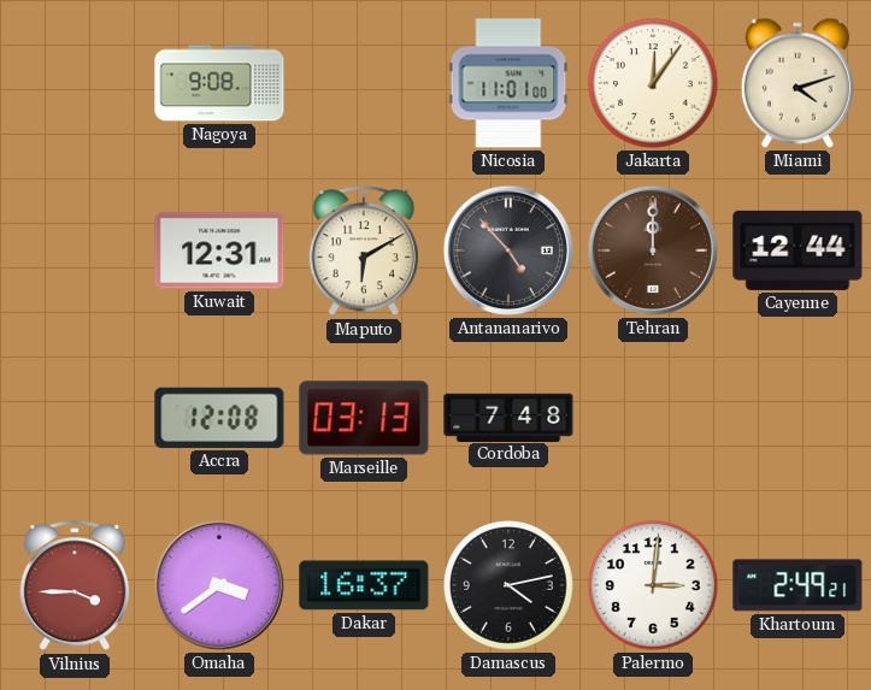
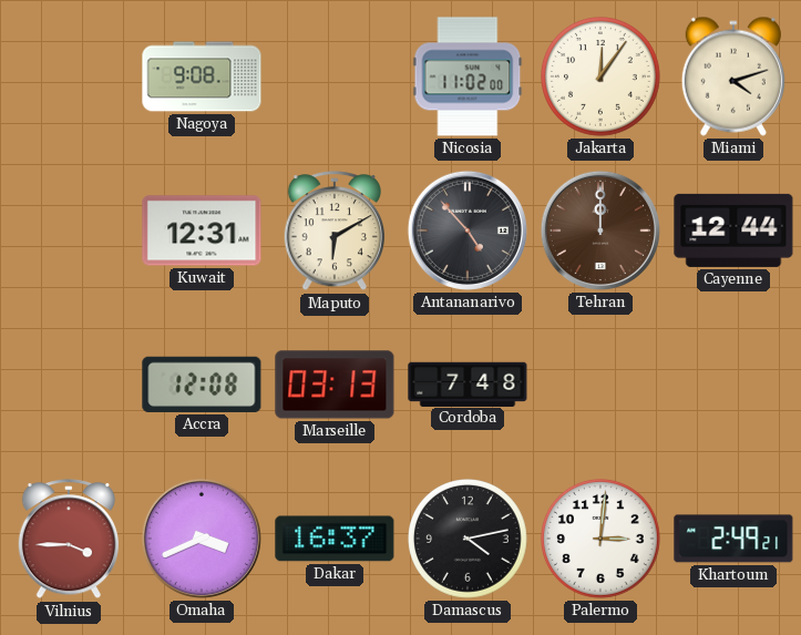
Nicosia: 11:01 -> 11:02 (468, 76)
Omaha: 3:39 -> 3:41 (202, 539)
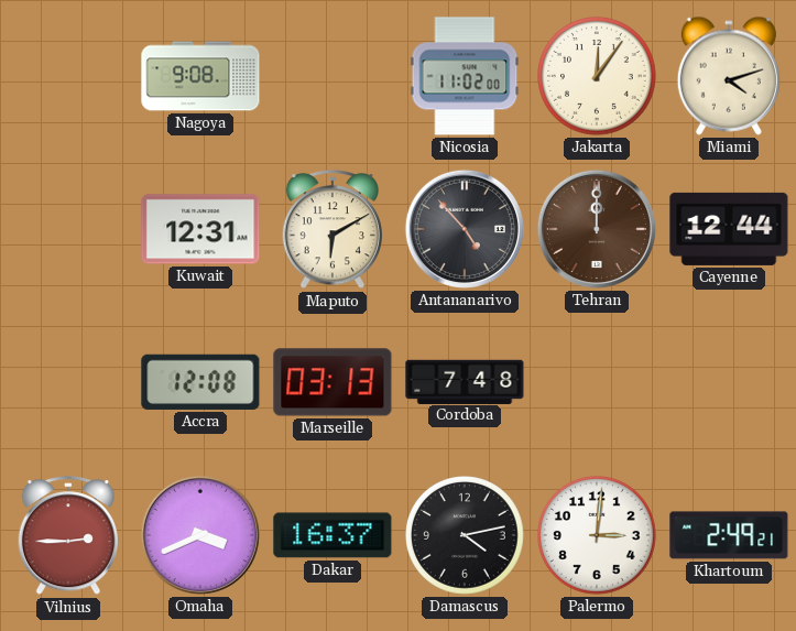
Vilnius: 3:45 -> 2:45 (67, 536)
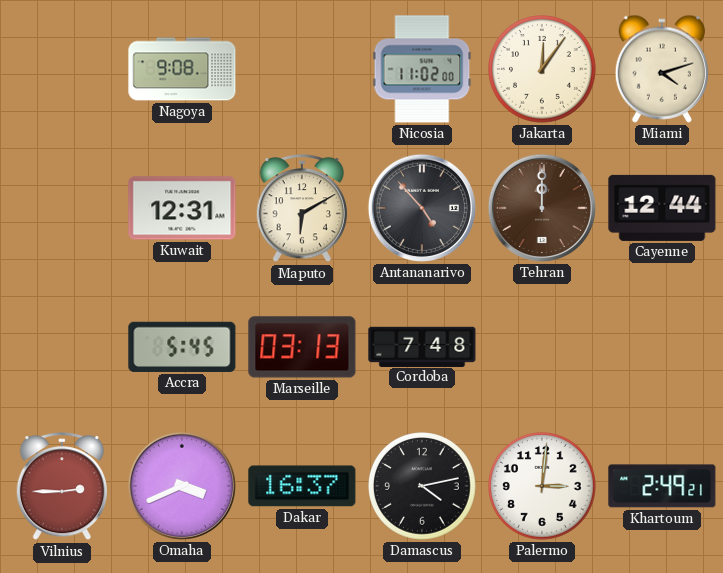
Accra: 12:08 -> 5:45 (182, 347)
